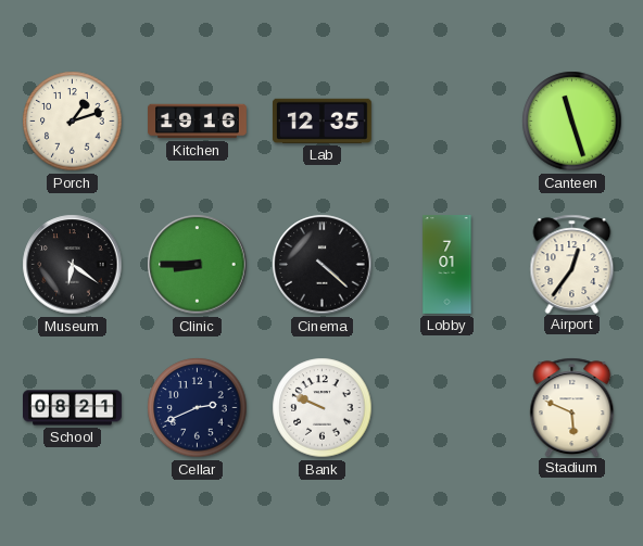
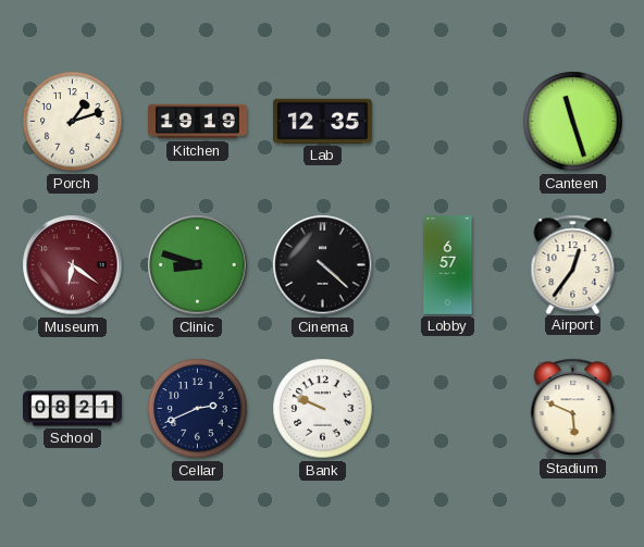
Kitchen: 19:16 -> 19:19 (198, 122)
Museum dial: black -> burgundy (73, 265)
Clinic: 8:45 -> 8:48 (198, 265)
Lobby: 7:01 -> 6:57 (448, 265)
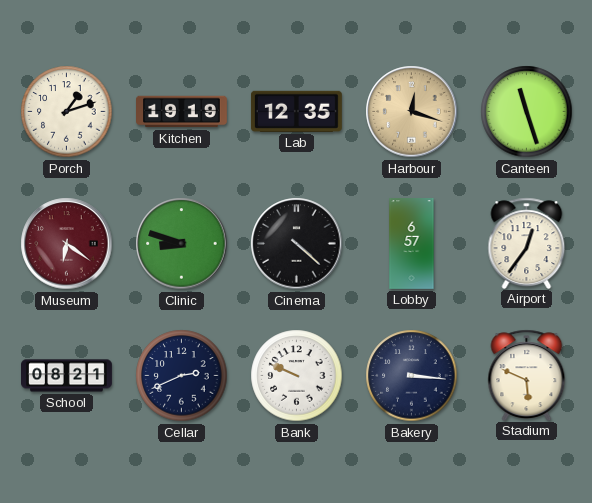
Harbour: none -> 12:18 (412, 112)
Bakery: none -> 3:16 (412, 376)
